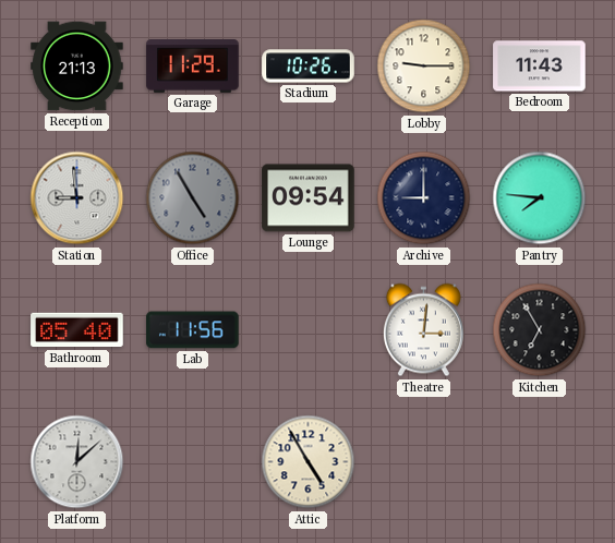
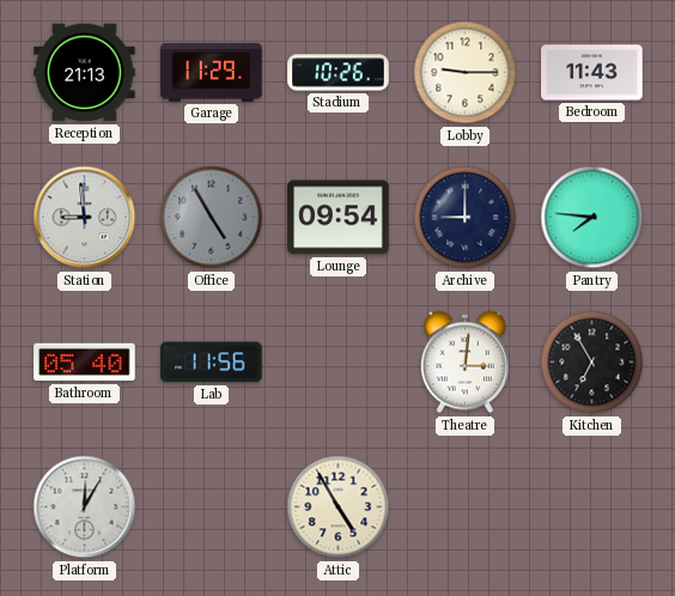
Platform: 12:08 -> 12:05 (85, 507)
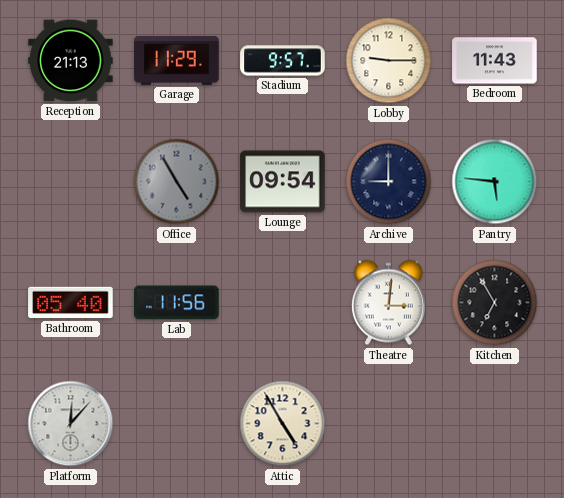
Stadium: 10:26 -> 9:57 (283, 61)
Station: 8:59 -> none (85, 218)
Pantry: 7:46 -> 5:46 (495, 182)
Platform: 12:05 -> 12:07 (71, 424)
